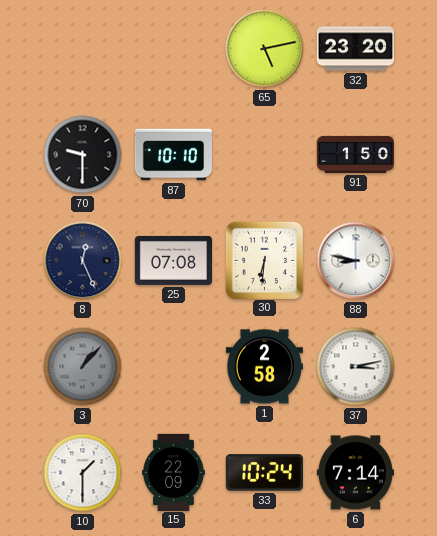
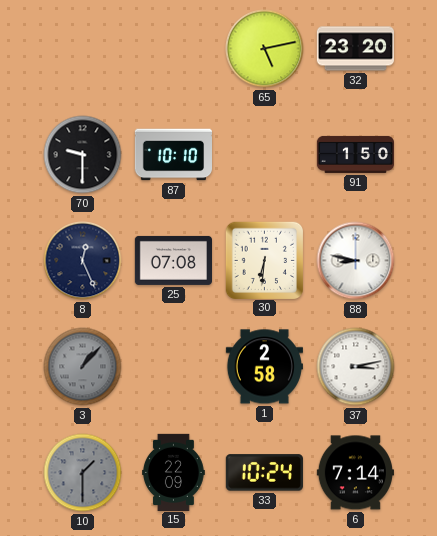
10 dial: white -> grey (83, 473)
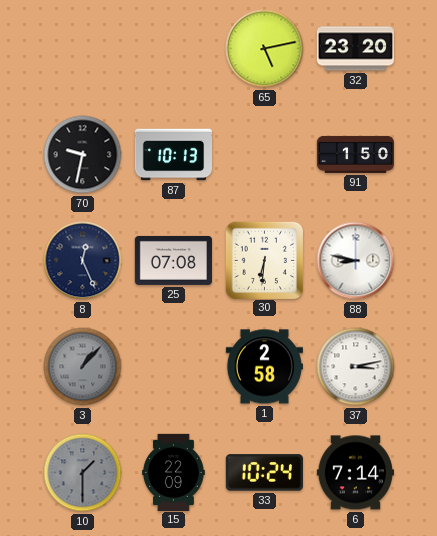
70: 9:30 -> 9:32 (83, 155)
87: 10:10 -> 10:13 (173, 155)
